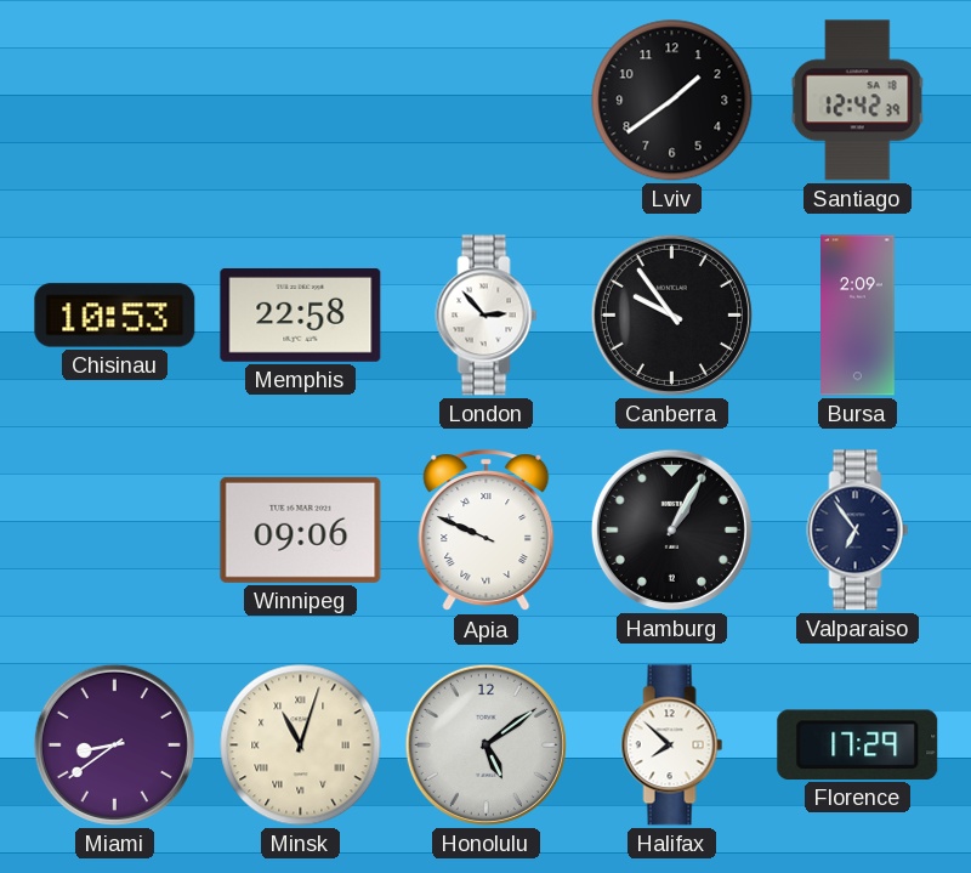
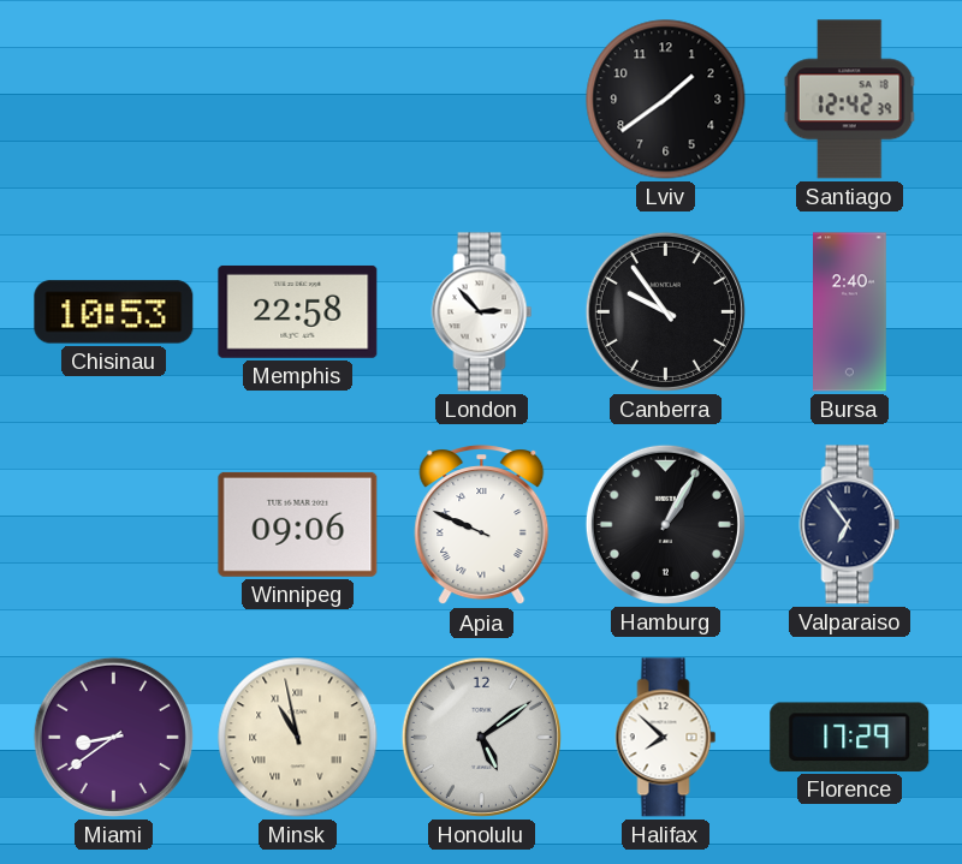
Bursa: 2:09 -> 2:40 (850, 312)
Minsk: 11:03 -> 10:58 (298, 738)
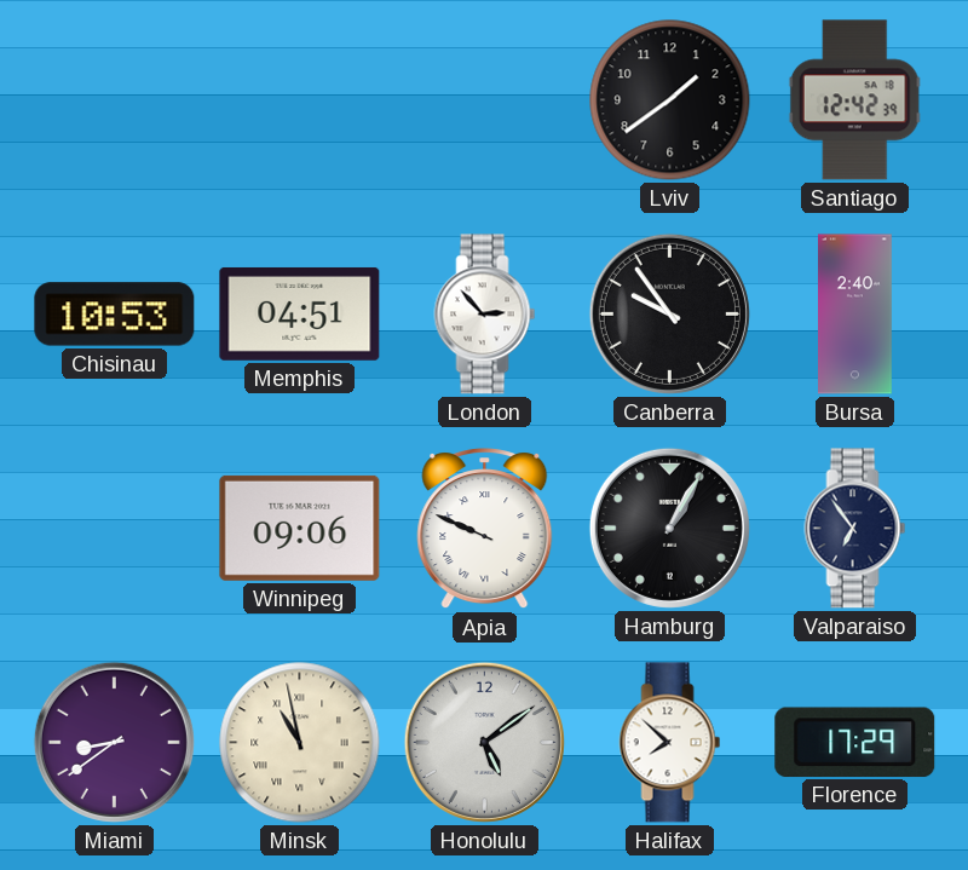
Memphis: 22:58 -> 04:51 (300, 313)
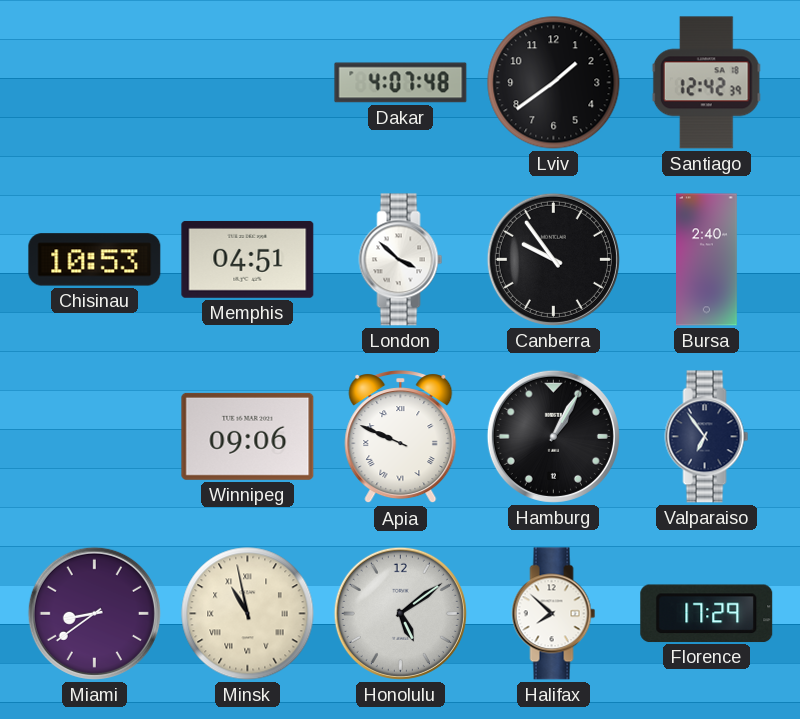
Dakar: none -> 4:07 (401, 83)
London: 2:53 -> 3:52 (401, 260)
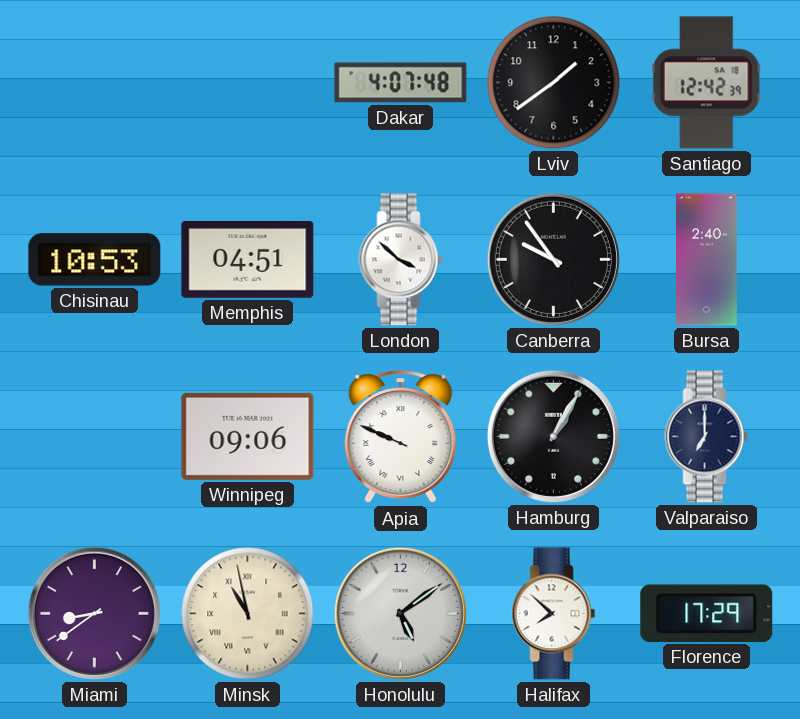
Valparaiso: 6:54 -> 7:00 (707, 437)
